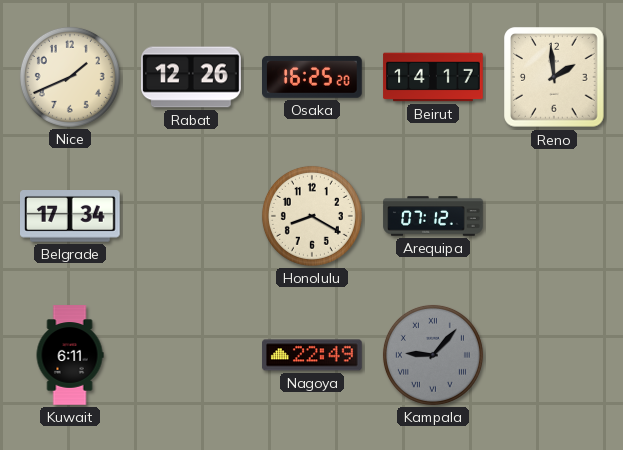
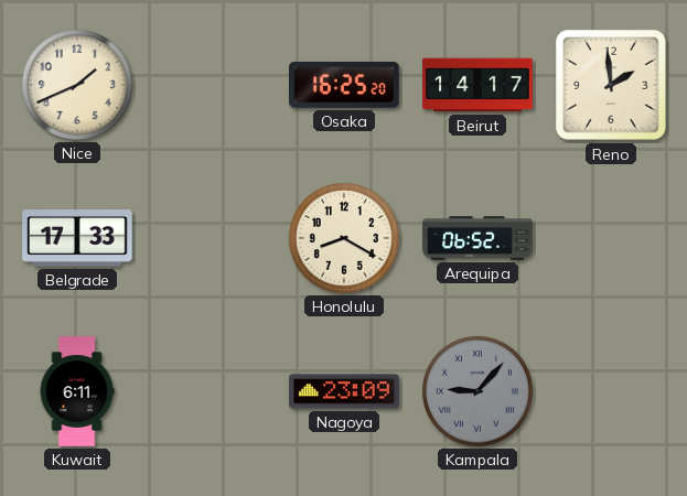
Rabat: 12:26 -> none (191, 77)
Belgrade: 17:34 -> 17:33 (78, 239)
Arequipa: 07:12 -> 06:52 (477, 238)
Nagoya: 22:49 -> 23:09 (344, 391)
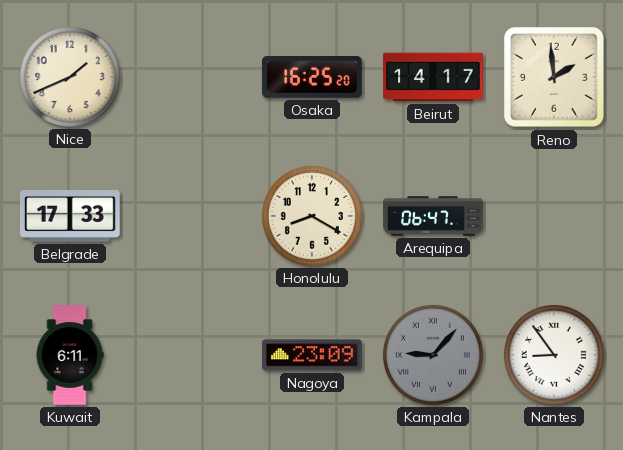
Arequipa: 06:52 -> 06:47 (433, 216)
Nantes: none -> 8:54 (554, 355)
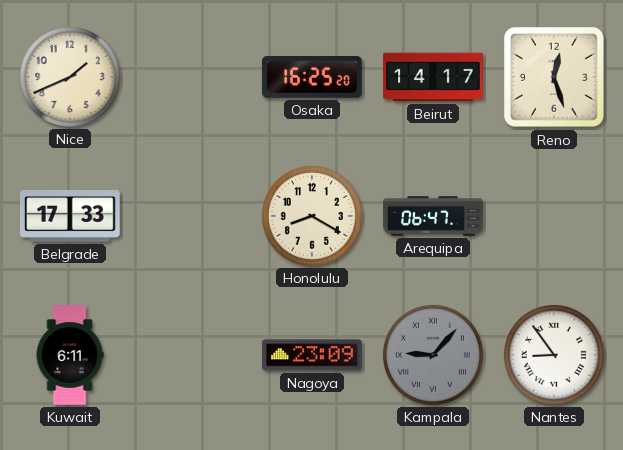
Reno: 1:59 -> 12:27 (554, 77)
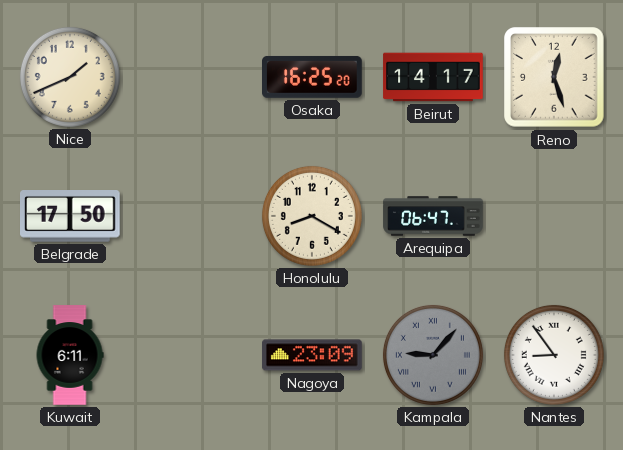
Belgrade: 17:33 -> 17:50 (71, 217)
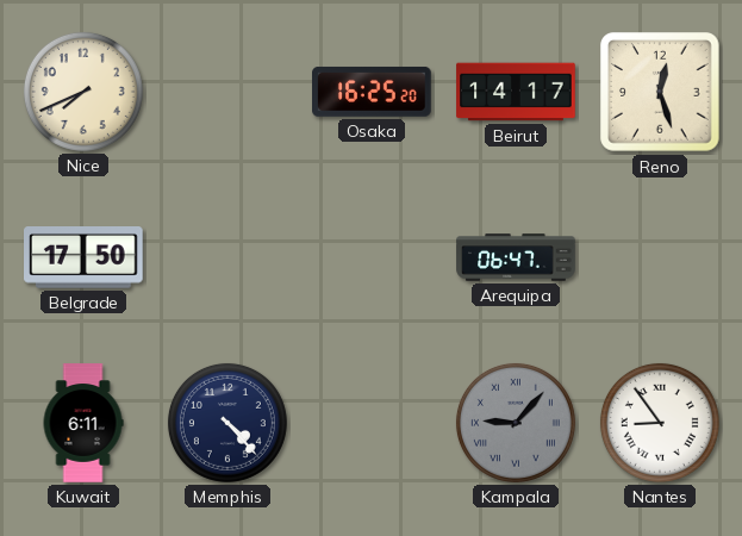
Nice: 1:41 -> 7:41 (83, 92)
Honolulu: 8:20 -> none (312, 216)
Memphis: none -> 4:23 (227, 423)
Nagoya: 23:09 -> none (312, 355)
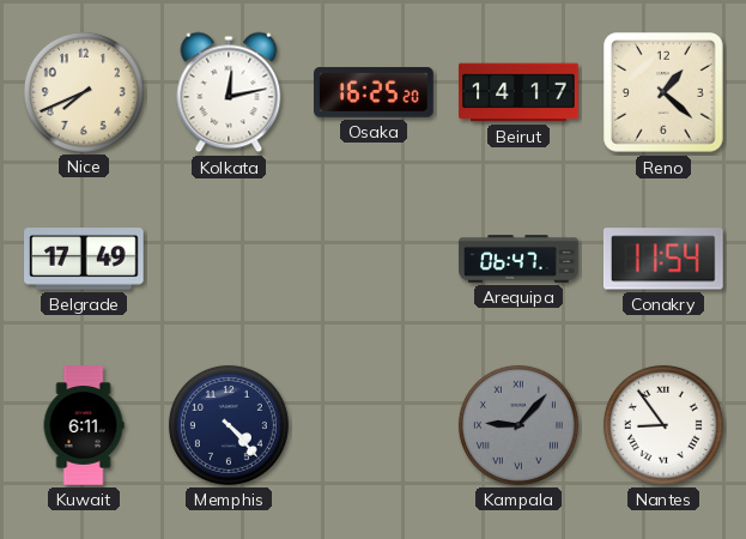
Kolkata: none -> 12:13 (229, 92)
Reno: 12:27 -> 1:22 (663, 92)
Belgrade: 17:50 -> 17:49 (85, 260)
Conakry: none -> 11:54 (663, 259)
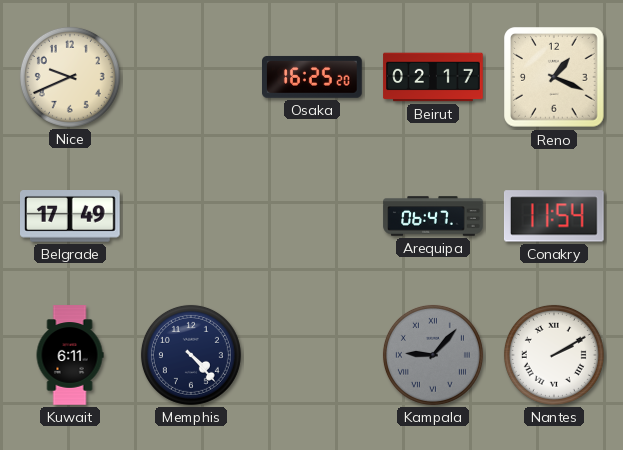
Nice: 7:41 -> 9:41 (70, 77)
Kolkata: 12:13 -> none (229, 92)
Beirut: 14:17 -> 02:17 (433, 77)
Reno: 1:22 -> 1:19 (554, 77)
Nantes: 8:54 -> 2:10 (554, 355)
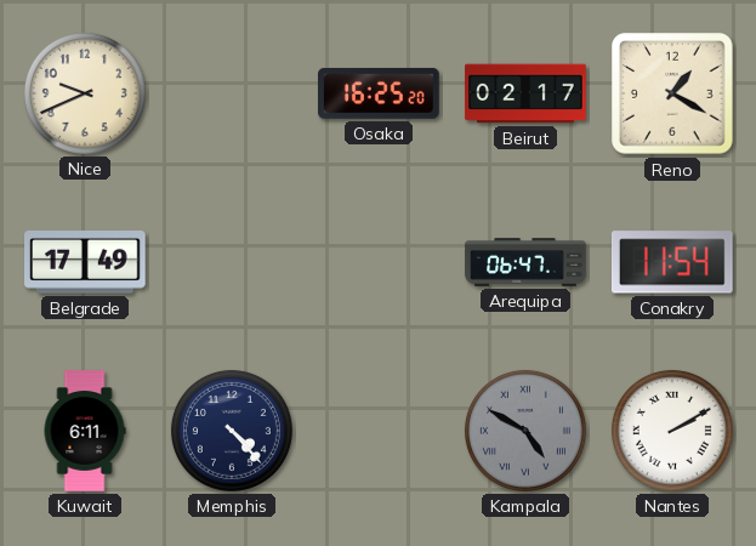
Reno: 1:19 -> 1:20 (672, 93)
Kampala: 9:07 -> 4:50 (525, 431)
